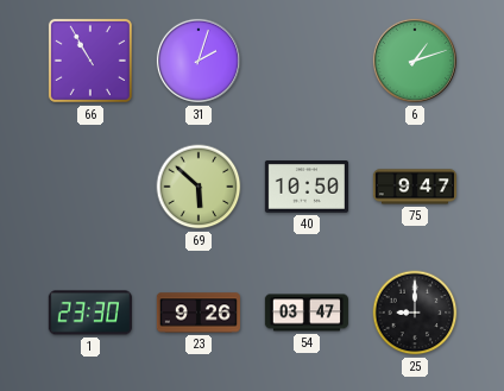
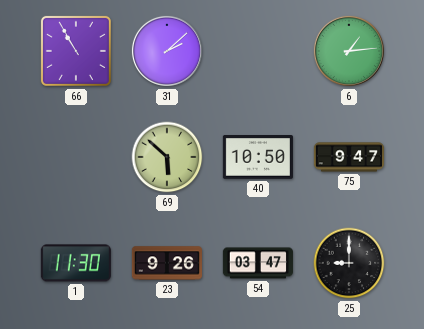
31: 2:03 -> 2:08 (167, 51)
6: 1:12 -> 1:14 (349, 51)
1: 23:30 -> 11:30 (76, 263)
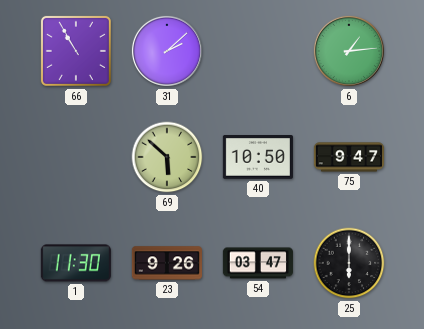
25: 9:00 -> 6:00 (349, 263)
